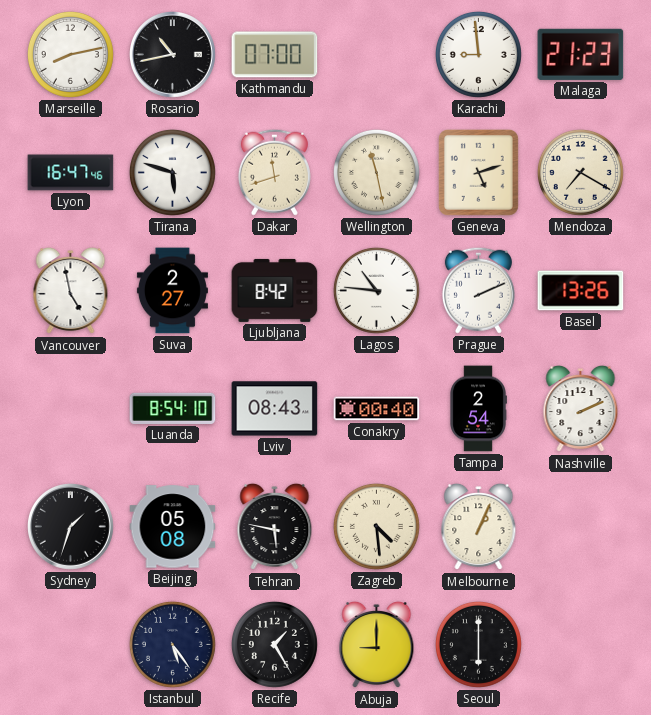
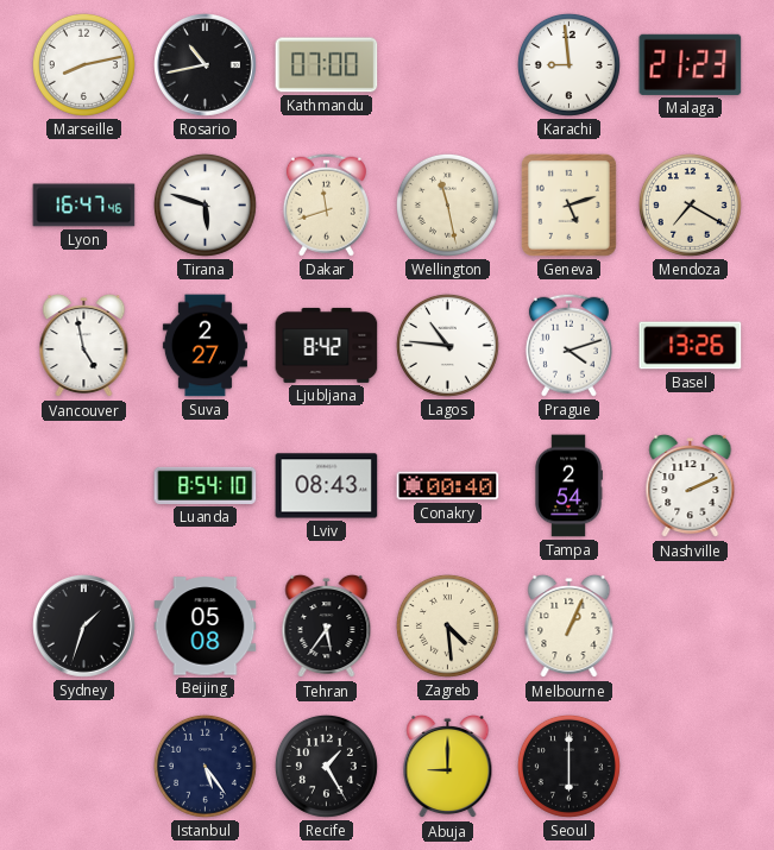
Prague: 2:11 -> 4:12 (568, 345)
Tehran: 5:47 -> 5:36 (327, 627)
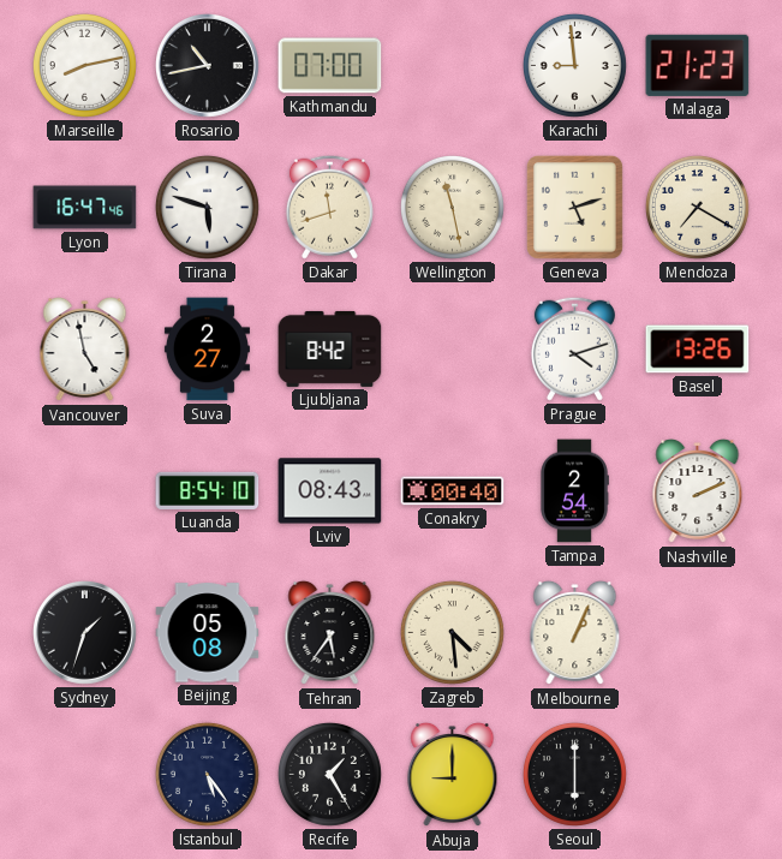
Lagos: 10:46 -> none (447, 345)
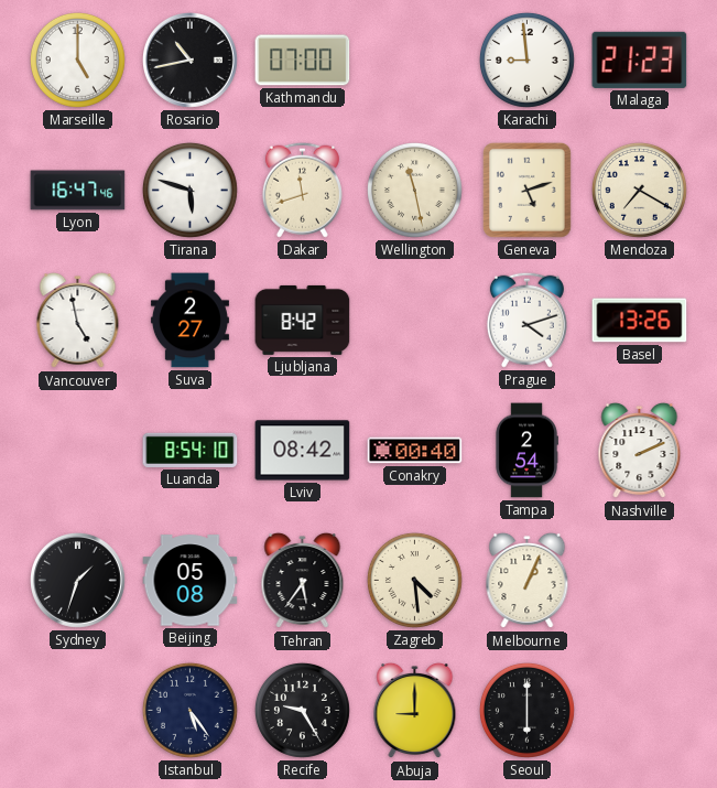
Marseille: 8:13 -> 5:00 (77, 60)
Lviv: 08:43 -> 08:42 (303, 451)
Recife: 1:25 -> 9:25 (302, 710)
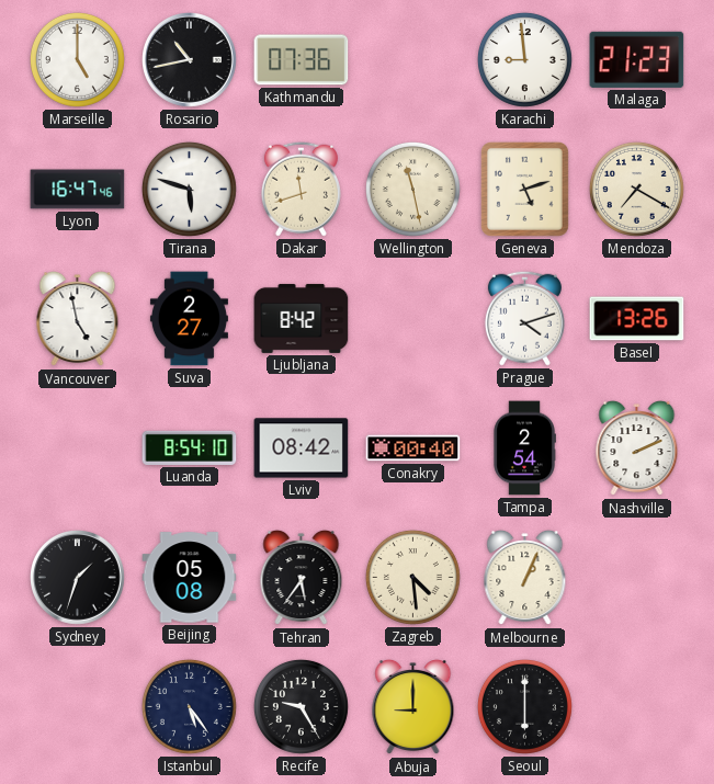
Kathmandu: 07:00 -> 07:36 (302, 60)
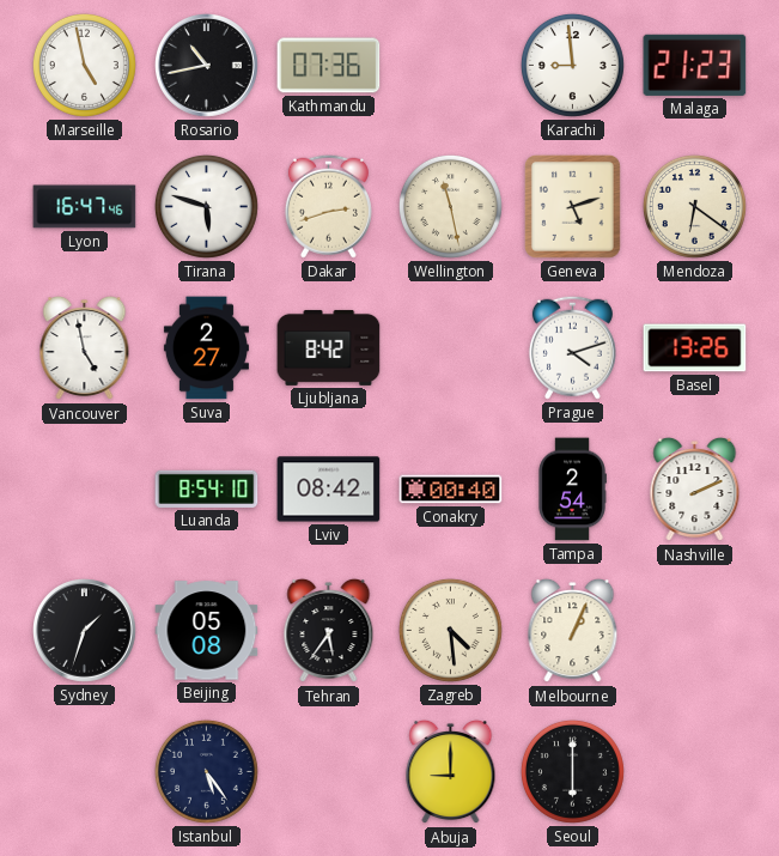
Marseille: 5:00 -> 4:58 (84, 65)
Dakar: 11:42 -> 2:42 (328, 206)
Mendoza: 7:20 -> 6:21 (694, 206)
Recife: 9:25 -> none (301, 706)
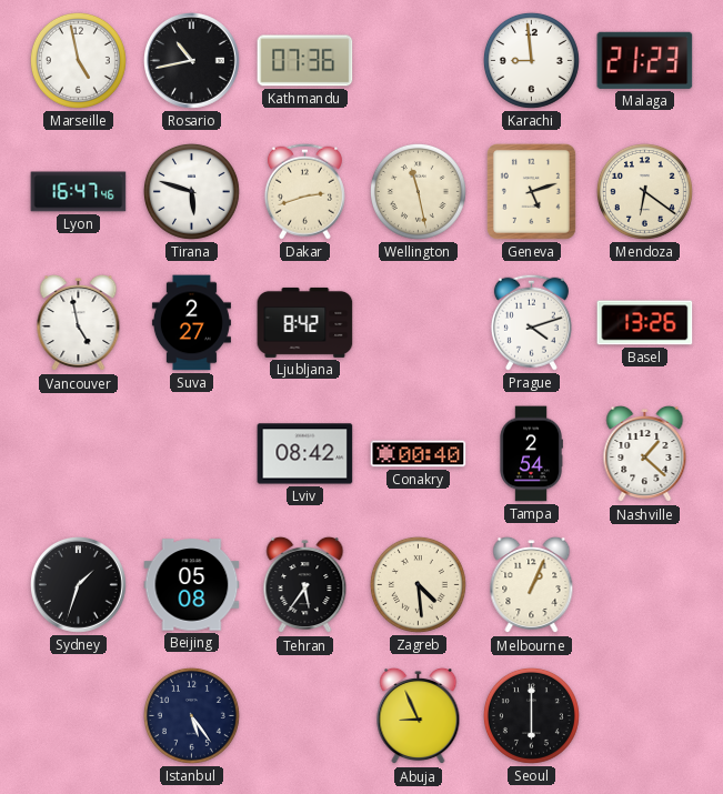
Luanda: 8:54 -> none (207, 488)
Nashville: 2:11 -> 1:22 (645, 454)
Abuja: 9:00 -> 8:56 (419, 716)
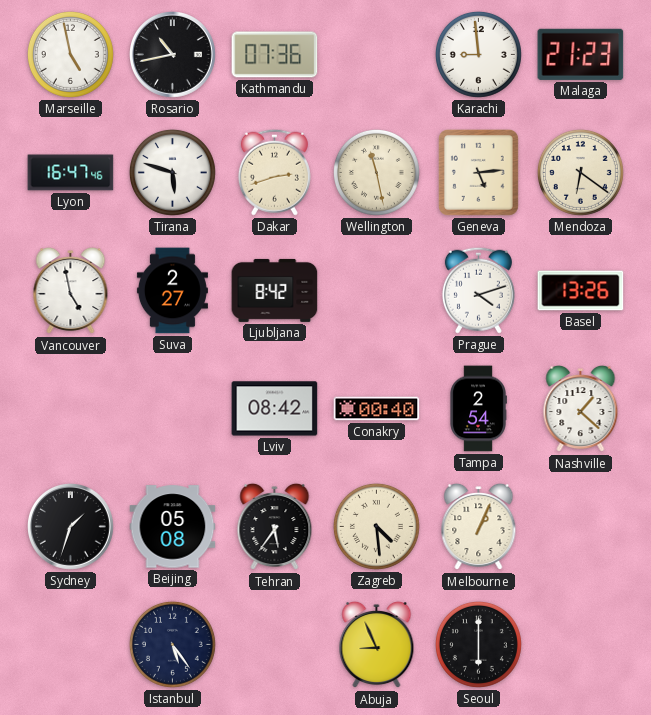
Geneva: 5:12 -> 5:14 (478, 172)
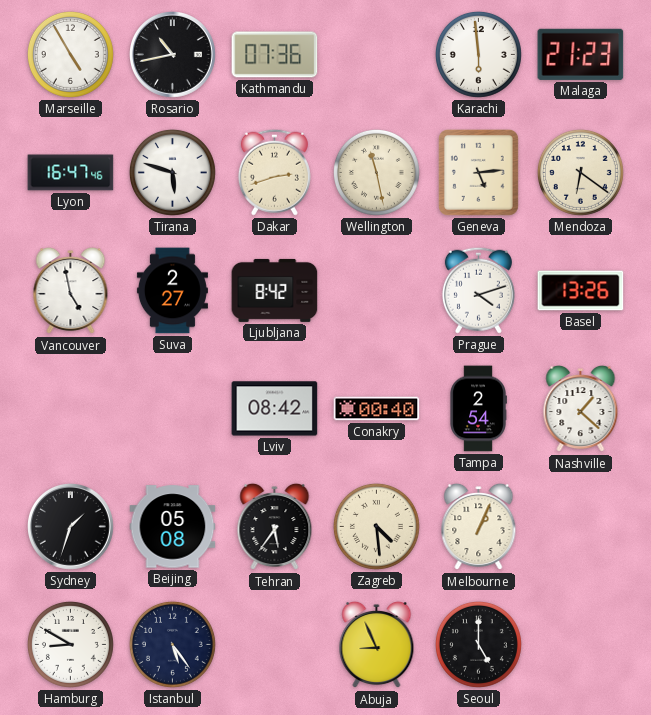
Marseille: 4:58 -> 4:55 (70, 54)
Karachi: 8:59 -> 5:59 (478, 54)
Hamburg: none -> 8:50 (70, 644)
Seoul: 6:00 -> 5:00 (478, 644)
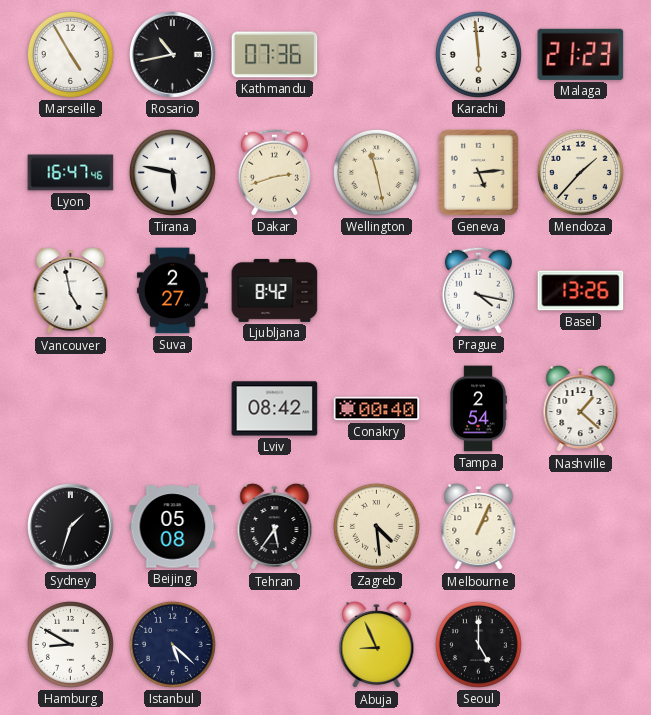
Tirana: 5:48 -> 5:47 (172, 172)
Mendoza: 6:21 -> 1:37 (580, 172)
Prague: 4:12 -> 4:17 (478, 290)
Istanbul: 5:24 -> 5:22 (172, 644)
